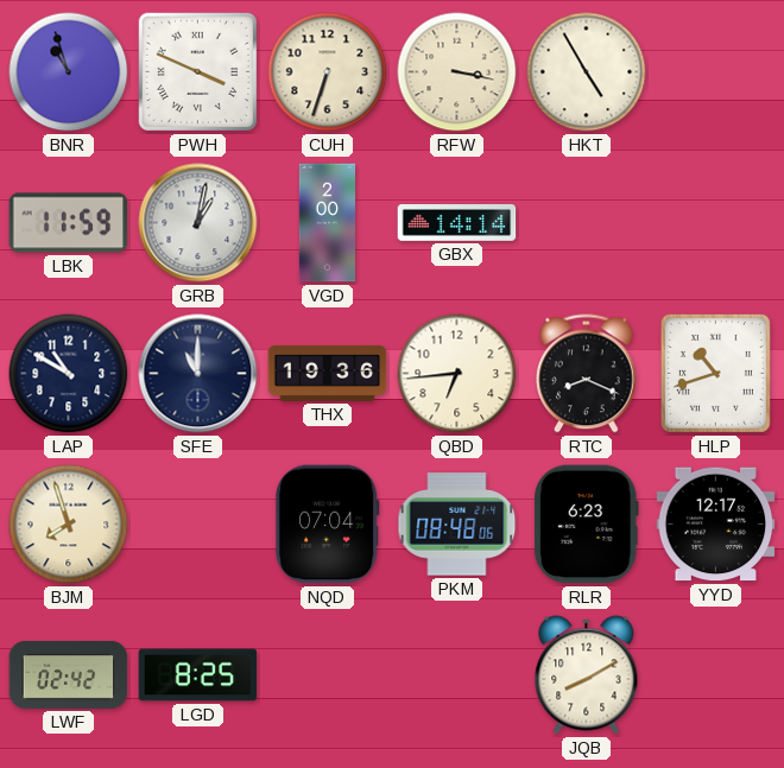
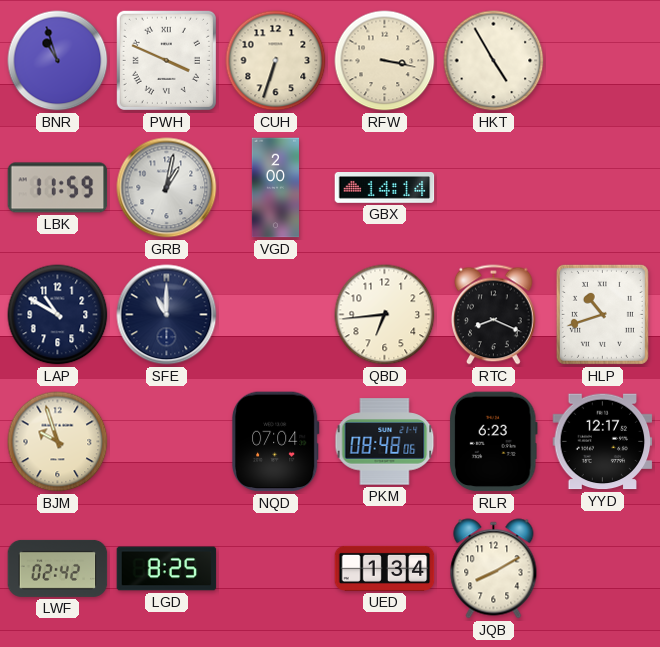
THX: 19:36 -> none (328, 373)
BJM: 7:57 -> 9:57 (58, 442)
UED: none -> 1:34 (385, 568)
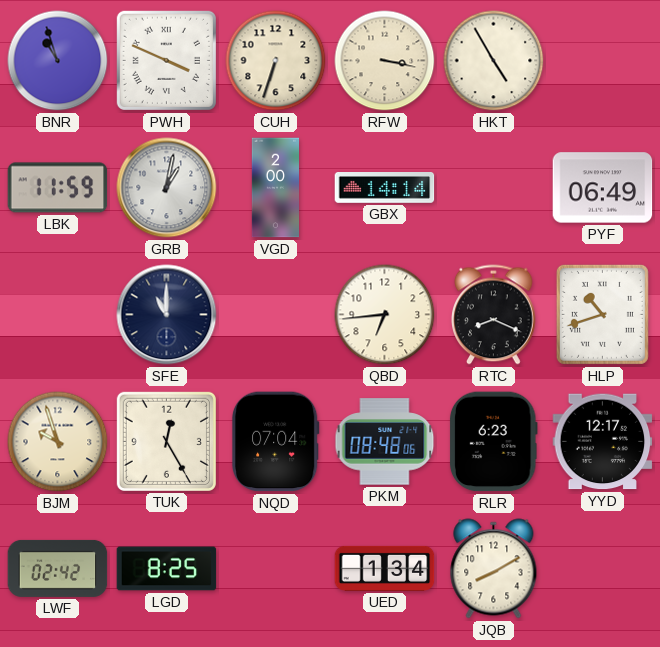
PYF: none -> 06:49 (603, 188)
LAP: 10:50 -> none (58, 315)
TUK: none -> 12:25 (166, 441)
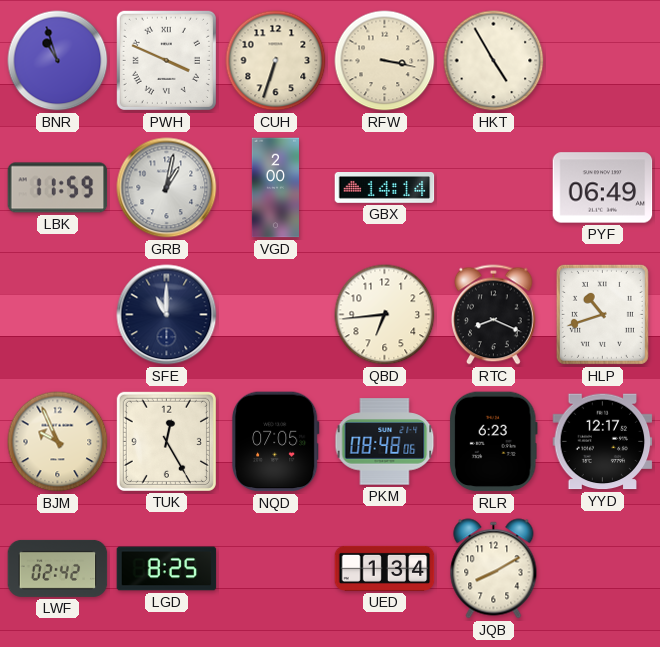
BJM: 9:57 -> 9:56 (58, 442)
NQD: 07:04 -> 07:05 (275, 442)
